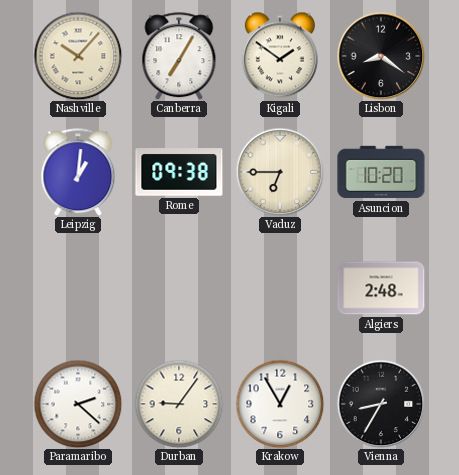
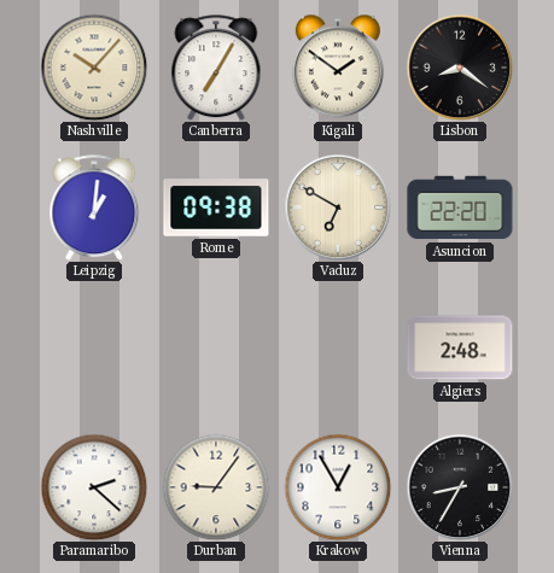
Vaduz: 6:45 -> 6:50 (338, 207)
Asuncion: 10:20 -> 22:20 (460, 207)
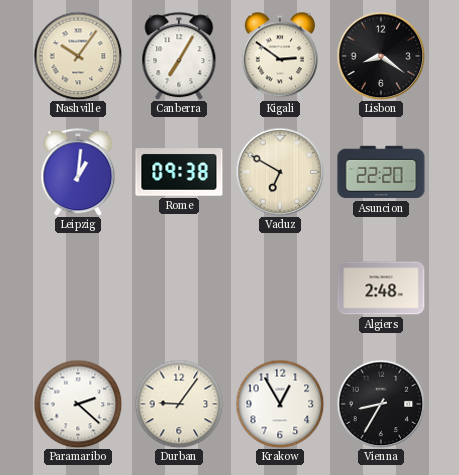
Nashville: 10:07 -> 10:06 (78, 56)
Kigali: 1:51 -> 2:51 (280, 56)
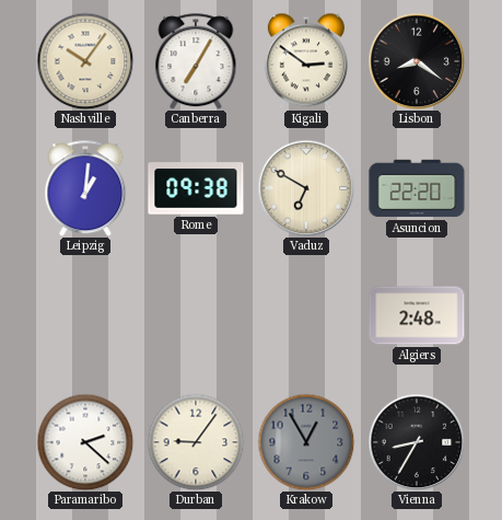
Krakow dial: white -> grey (306, 442)
